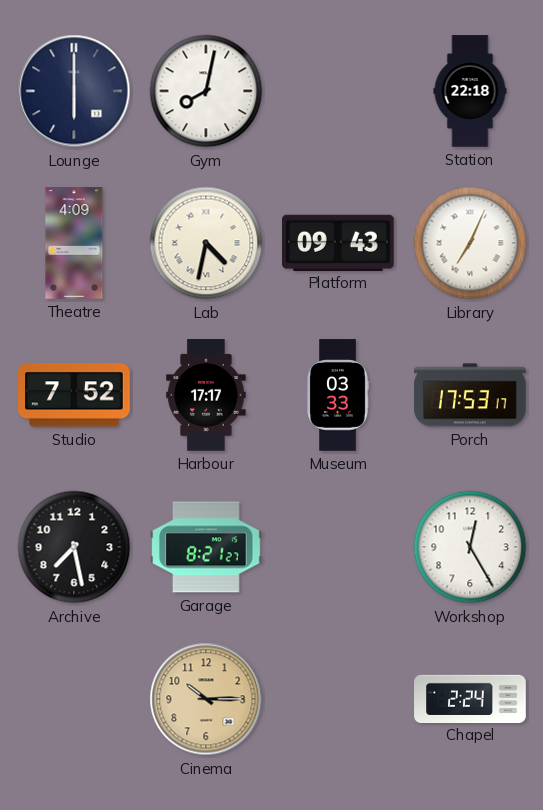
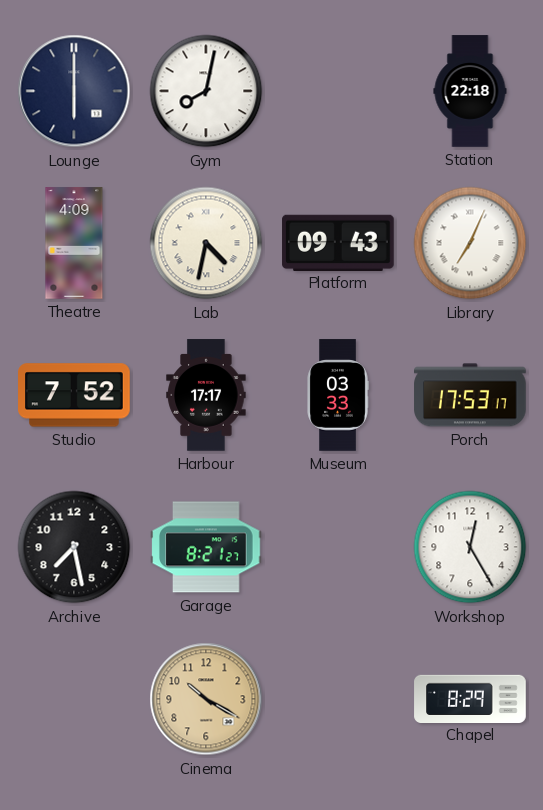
Cinema: 10:15 -> 10:20 (206, 699)
Chapel: 2:24 -> 8:29 (470, 698)
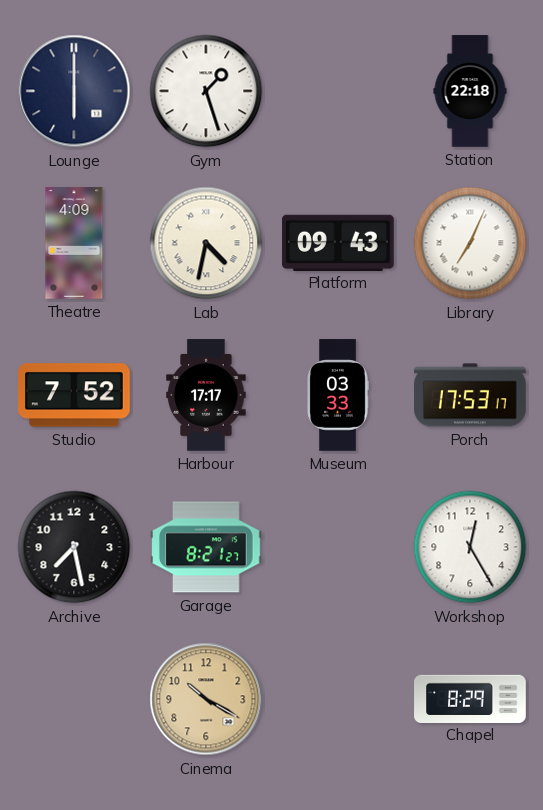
Gym: 8:02 -> 1:27 (206, 91)
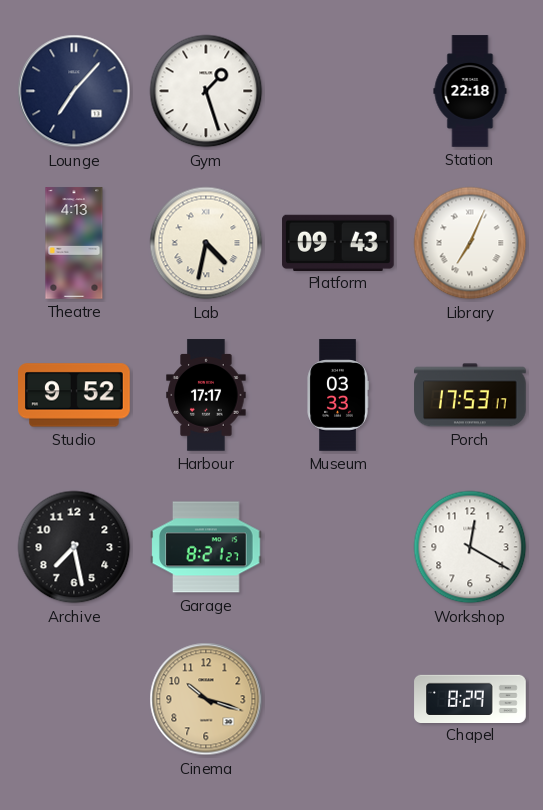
Lounge: 6:00 -> 7:07 (74, 91)
Theatre: 4:09 -> 4:13 (74, 243)
Studio: 7:52 -> 9:52 (74, 395)
Workshop: 12:25 -> 12:20 (470, 547)
Cinema: 10:20 -> 10:18 (206, 699)
